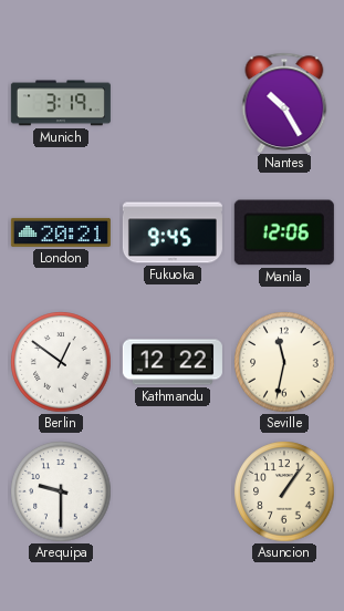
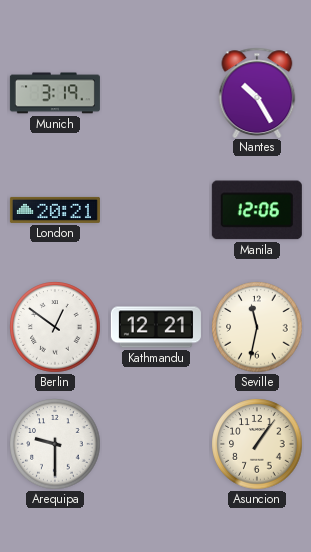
Fukuoka: 9:45 -> none (173, 232)
Kathmandu: 12:22 -> 12:21 (156, 327)
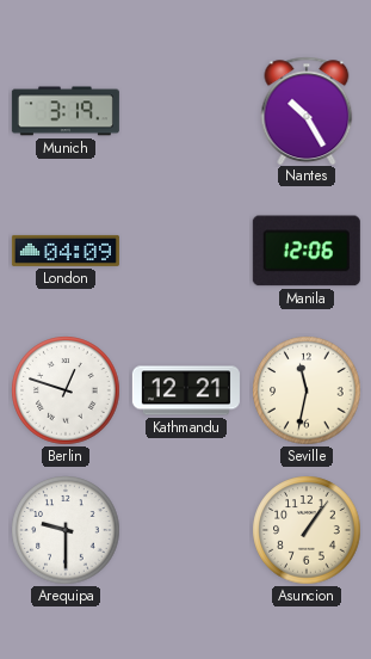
London: 20:21 -> 04:09 (66, 251)
Berlin: 12:51 -> 12:48 (66, 390)
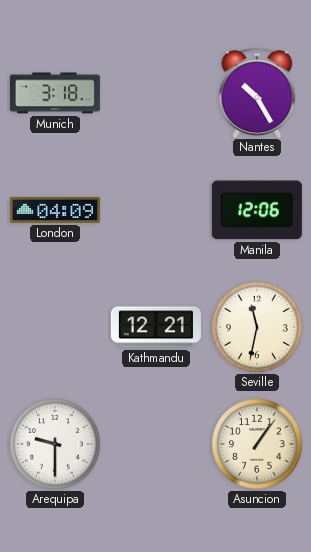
Munich: 3:19 -> 3:18 (55, 93)
Berlin: 12:48 -> none (66, 390)
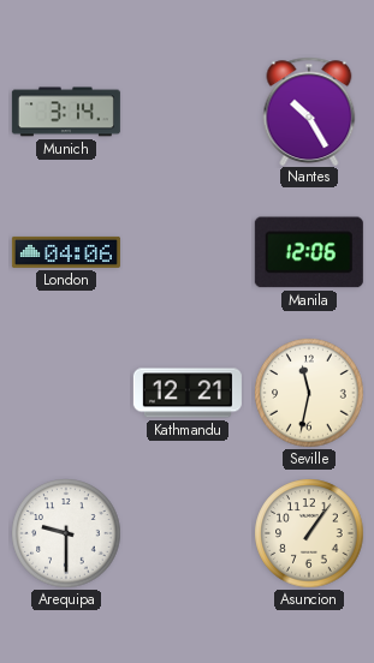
Munich: 3:18 -> 3:14 (66, 112)
London: 04:09 -> 04:06 (66, 252)
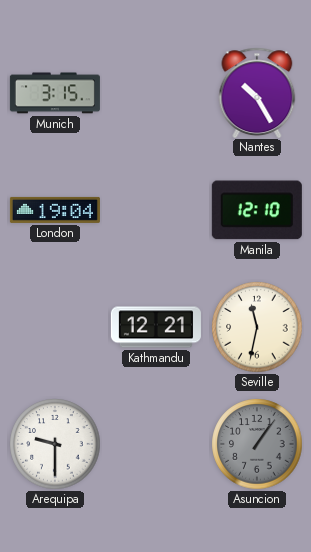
Munich: 3:14 -> 3:15 (55, 93)
London: 04:06 -> 19:04 (55, 210)
Manila: 12:06 -> 12:10 (257, 210)
Asuncion dial: cream -> grey (257, 444)
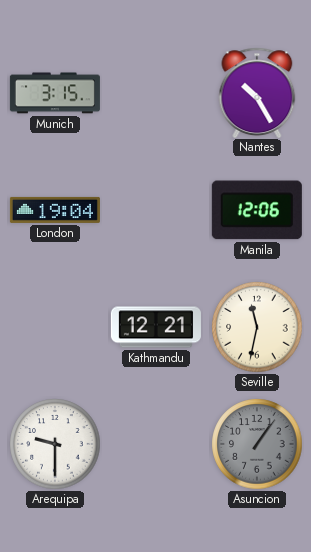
Manila: 12:10 -> 12:06 (257, 210)
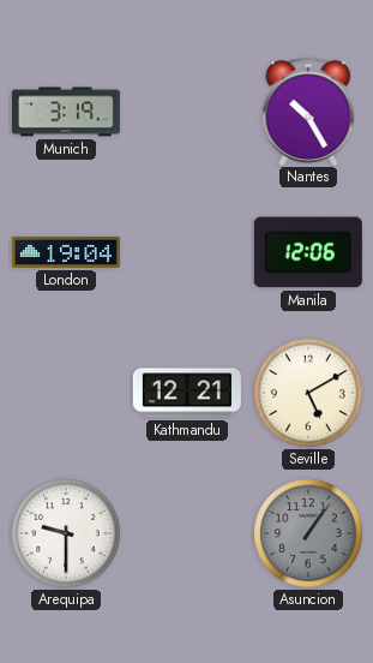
Munich: 3:15 -> 3:19 (66, 112)
Seville: 11:32 -> 5:10 (308, 393)
